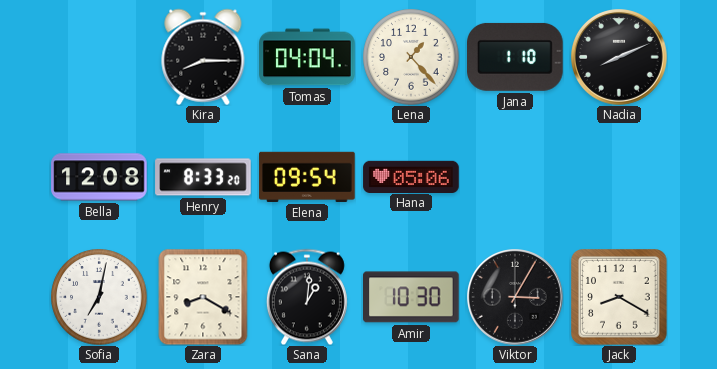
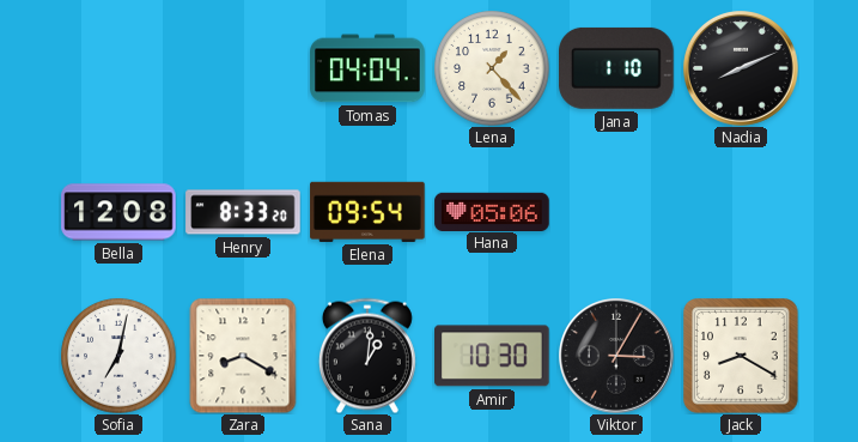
Kira: 8:15 -> none (203, 57)
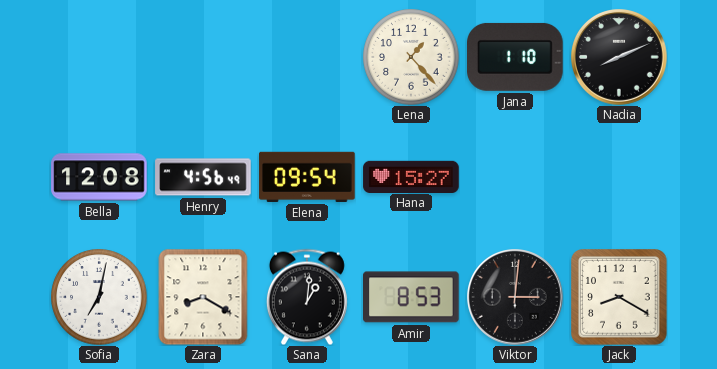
Tomas: 04:04 -> none (367, 68)
Henry: 8:33 -> 4:56 (203, 177)
Hana: 05:06 -> 15:27 (411, 176)
Amir: 10:30 -> 8:53 (412, 297)
Viktor: 3:05 -> 3:01 (516, 298)
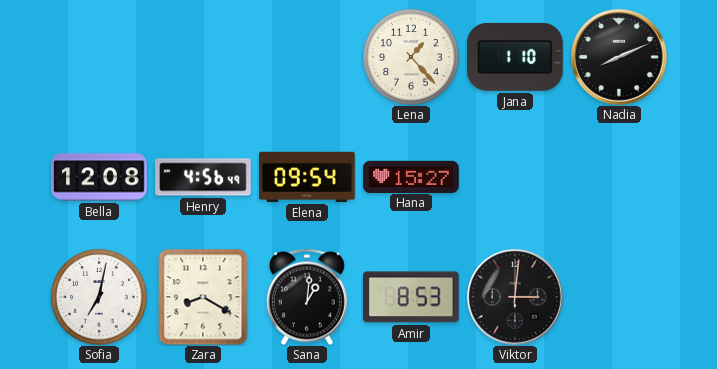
Jack: 8:20 -> none (619, 297)
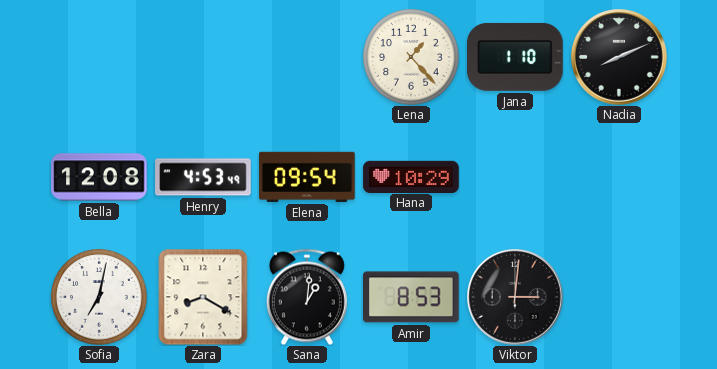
Henry: 4:56 -> 4:53 (203, 177)
Hana: 15:27 -> 10:29 (411, 176)
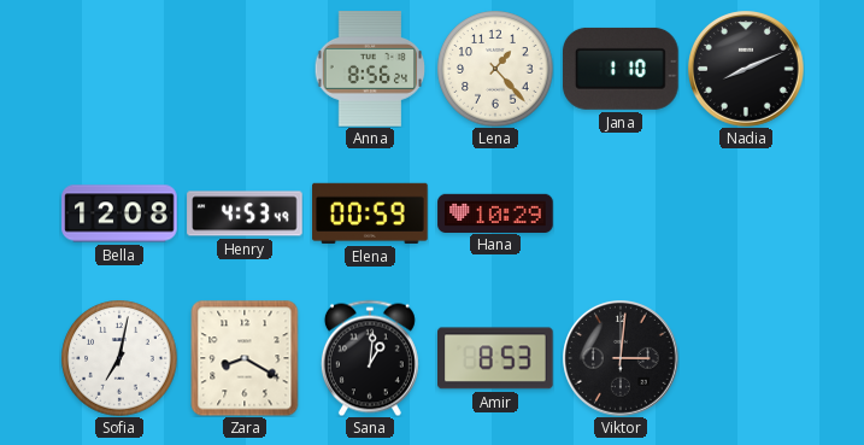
Anna: none -> 8:56 (370, 69)
Elena: 09:54 -> 00:59 (370, 213)
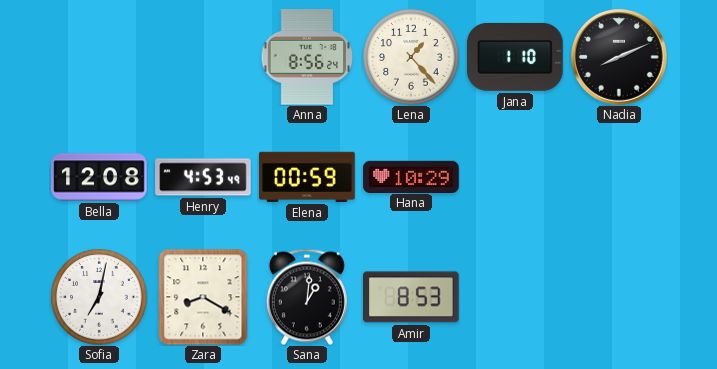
Viktor: 3:01 -> none (622, 359)
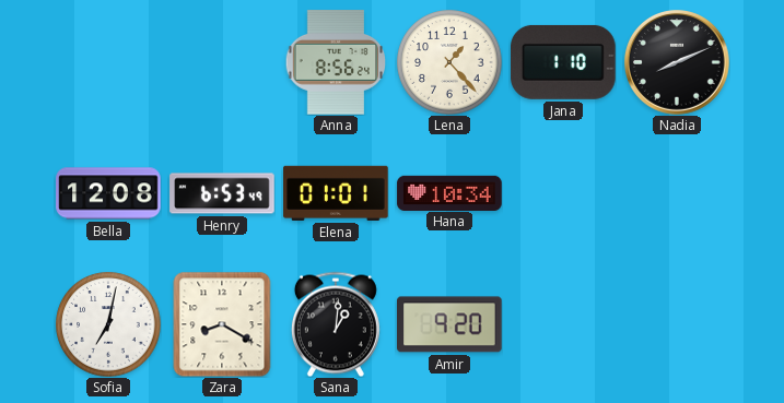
Henry: 4:53 -> 6:53 (222, 193)
Elena: 00:59 -> 01:01 (336, 193)
Hana: 10:29 -> 10:34 (449, 192)
Amir: 8:53 -> 9:20 (450, 324)
